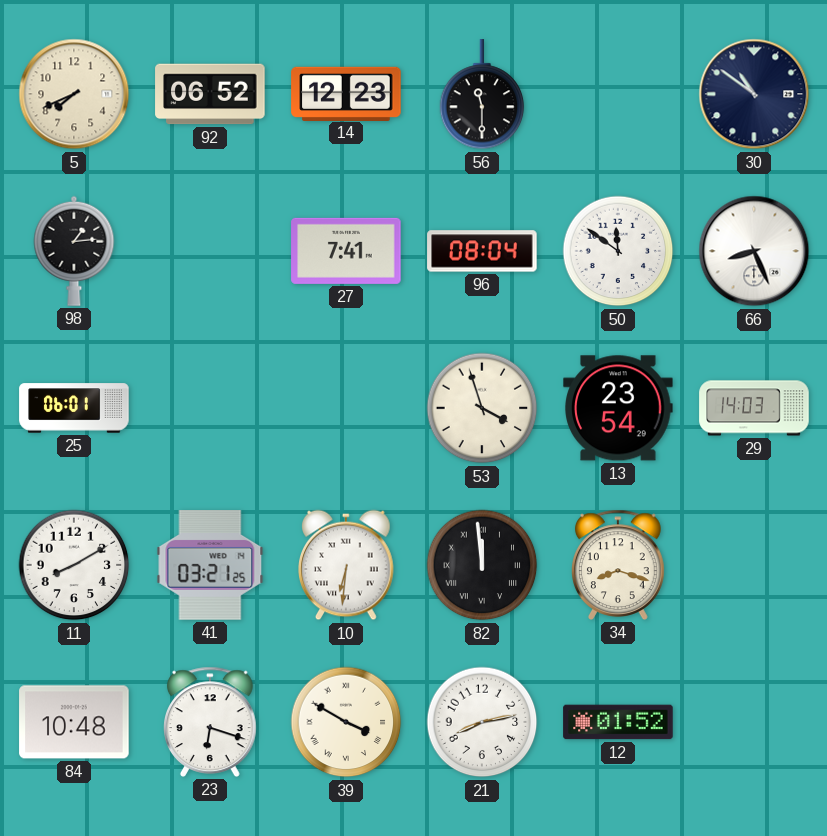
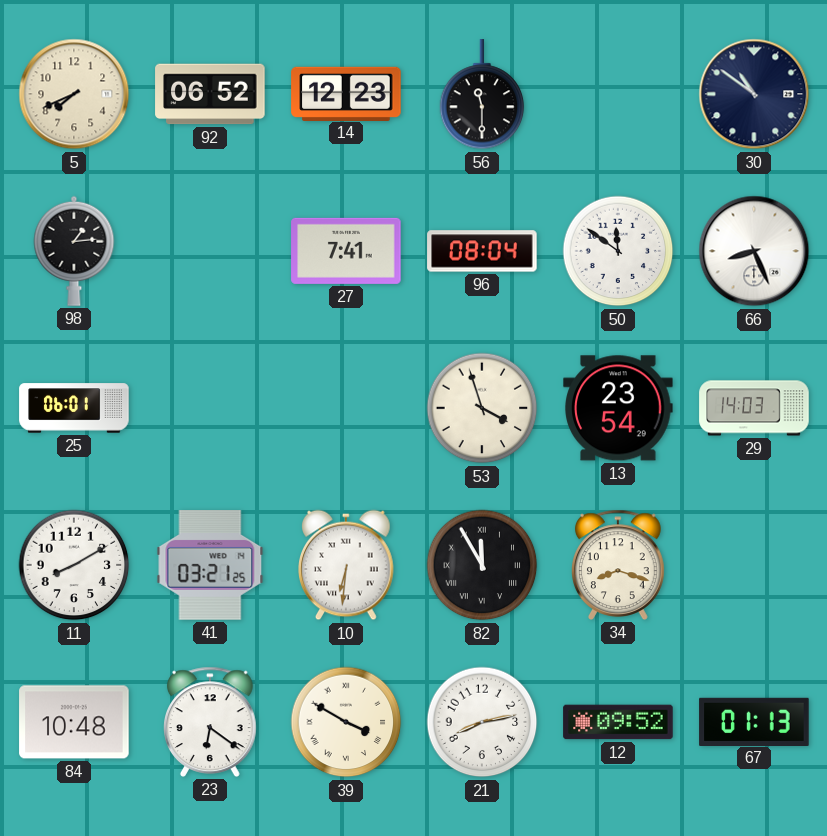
82: 11:59 -> 11:55 (482, 565)
23: 6:18 -> 6:21 (211, 722)
12: 01:52 -> 09:52 (618, 722)
67: none -> 01:13 (754, 721)
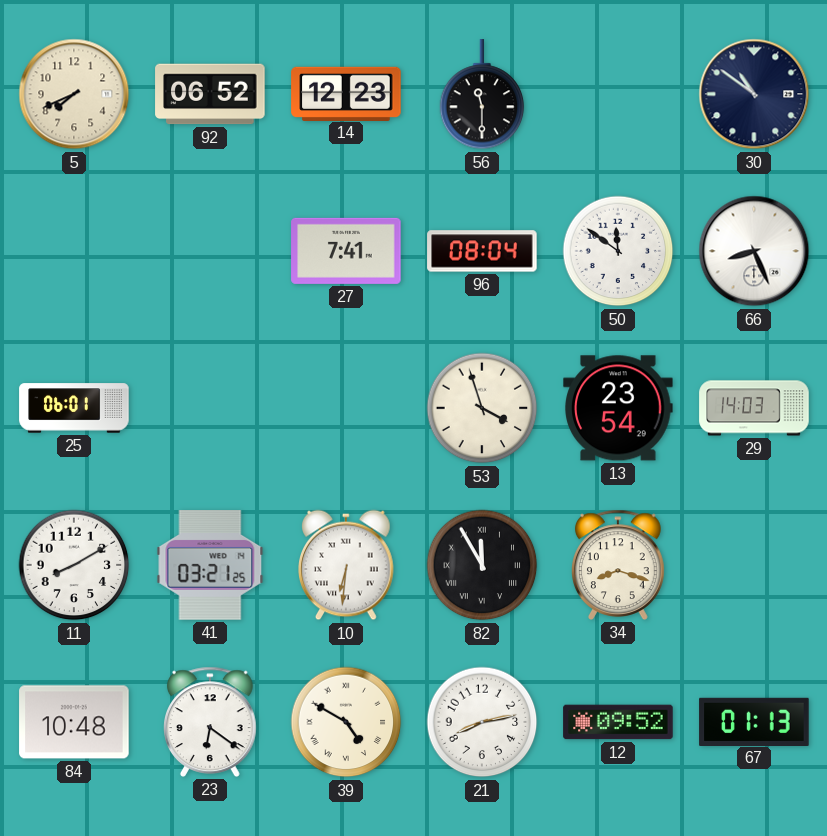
98: 1:14 -> none (74, 251)
39: 3:50 -> 4:50 (346, 722)
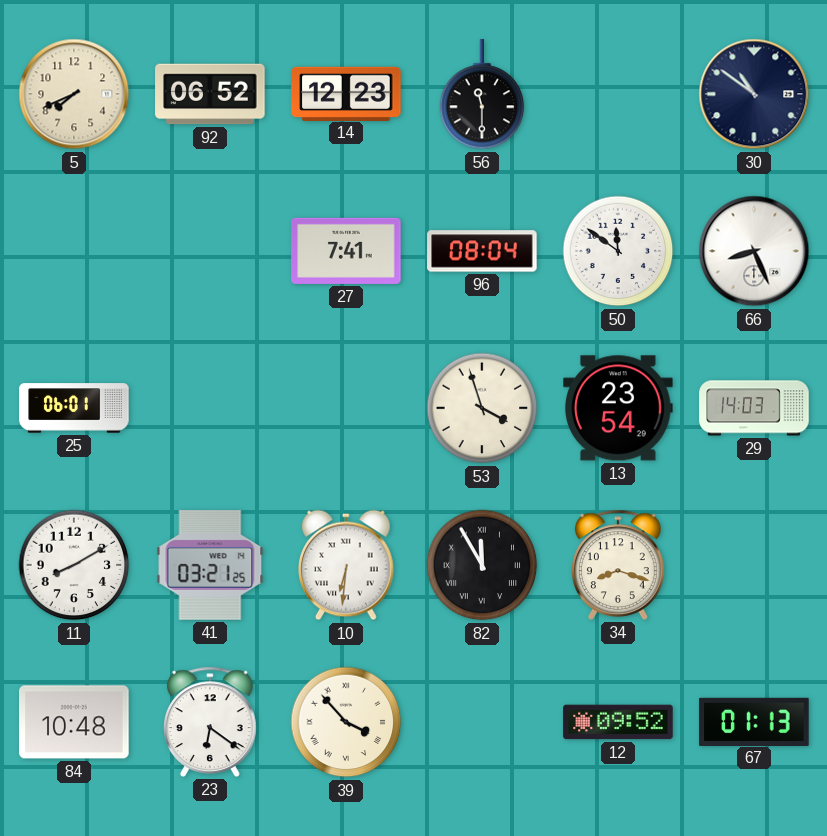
39: 4:50 -> 3:53 (346, 722)
21: 8:13 -> none (482, 722)
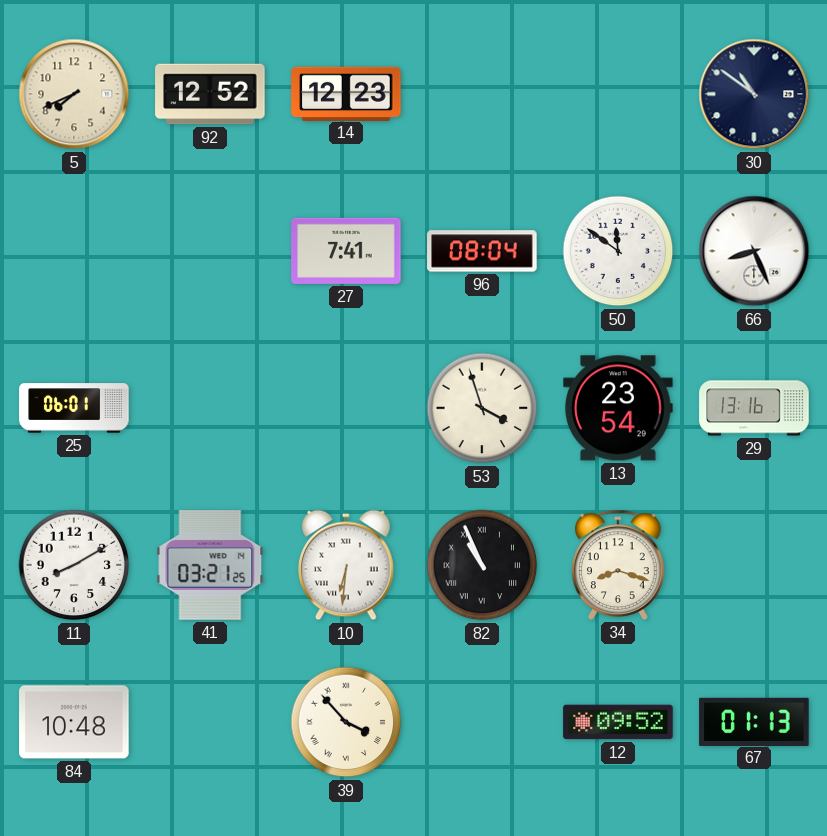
92: 06:52 -> 12:52 (210, 94)
56: 11:30 -> none (482, 95)
29: 14:03 -> 13:16 (754, 408)
82: 11:55 -> 10:56 (482, 565)
23: 6:21 -> none (211, 722)
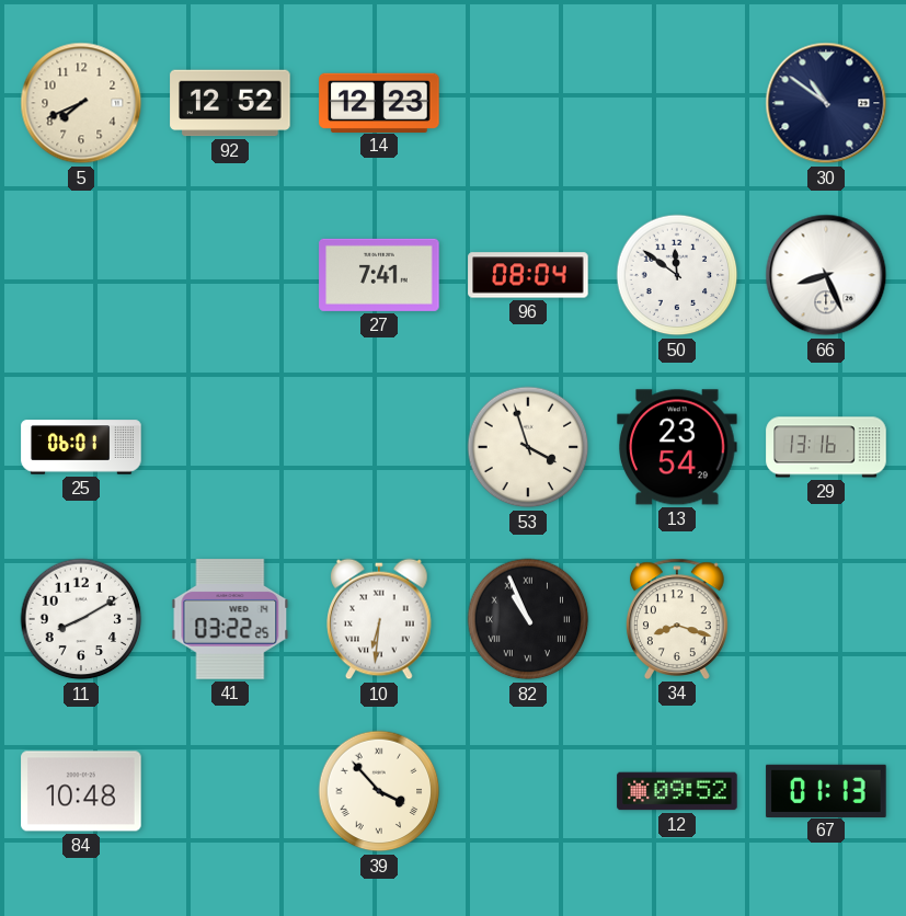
41: 03:21 -> 03:22 (230, 619)
